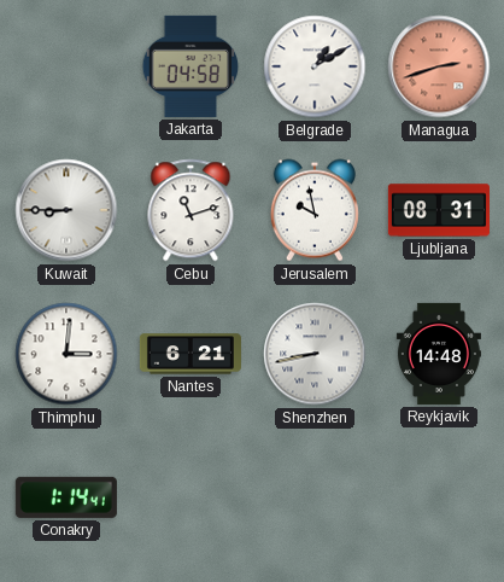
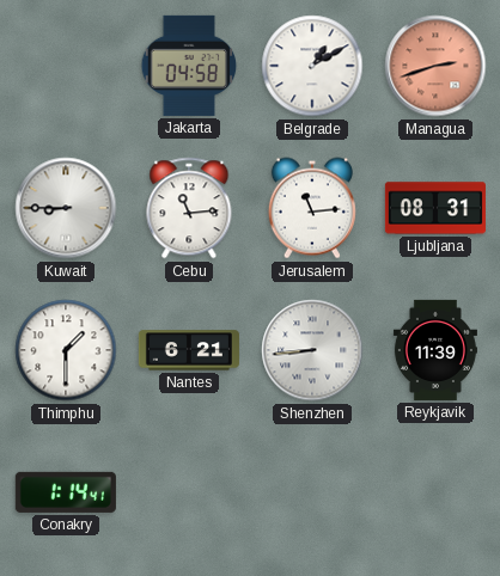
Cebu: 11:12 -> 11:14 (189, 208)
Jerusalem: 9:58 -> 11:14 (312, 208)
Thimphu: 3:01 -> 1:30 (66, 350)
Shenzhen: 8:43 -> 8:44 (312, 350)
Reykjavik: 14:48 -> 11:39 (435, 350)
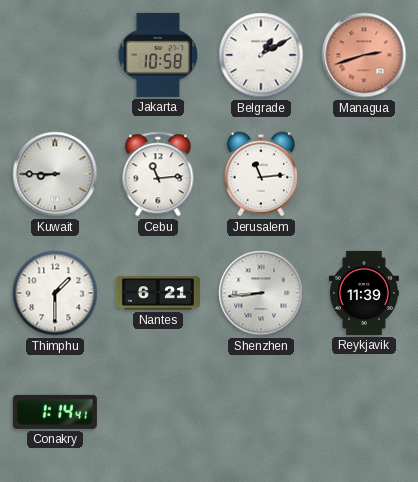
Jakarta: 04:58 -> 10:58 (158, 55)
Ljubljana: 08:31 -> none (435, 208)
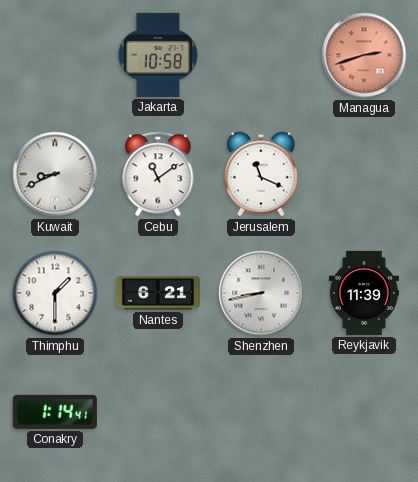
Belgrade: 1:10 -> none (261, 55)
Kuwait: 8:45 -> 8:41 (55, 174)
Cebu: 11:14 -> 11:09 (158, 174)
Jerusalem: 11:14 -> 11:19 (261, 174)
Shenzhen: 8:44 -> 8:43 (261, 293)
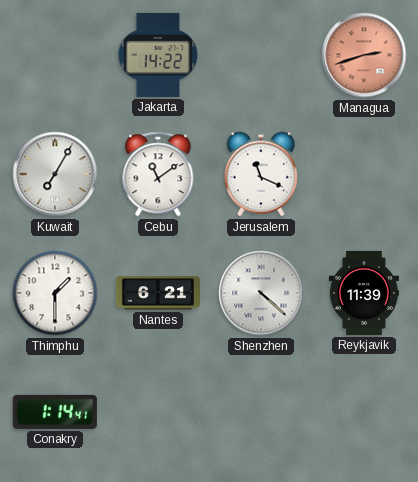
Jakarta: 10:58 -> 14:22 (158, 55)
Kuwait: 8:41 -> 7:05 (55, 174)
Shenzhen: 8:43 -> 4:22 (261, 293)
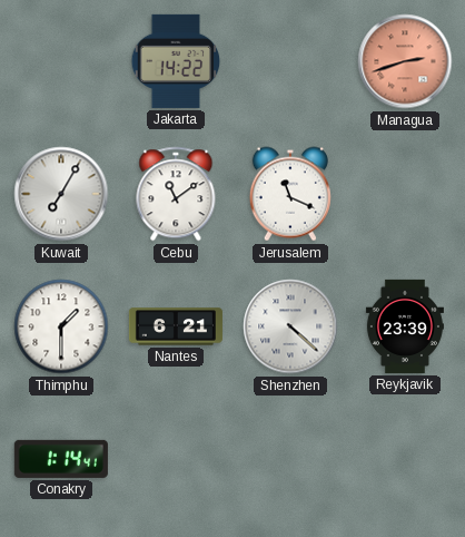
Reykjavik: 11:39 -> 23:39 (405, 326)
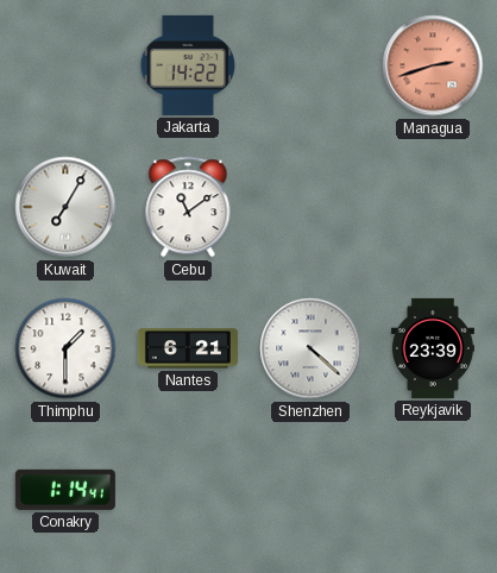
Jerusalem: 11:19 -> none (290, 194)
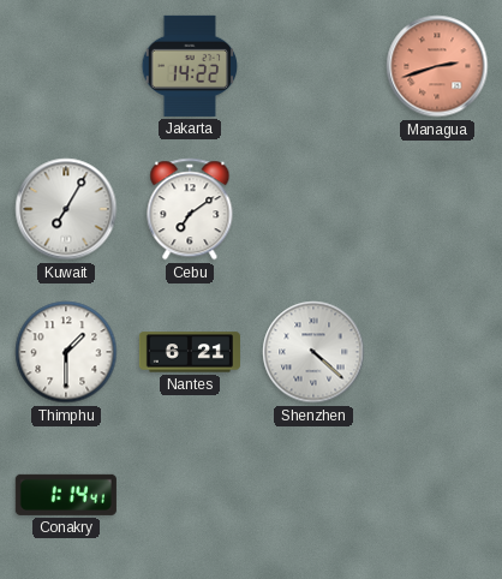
Cebu: 11:09 -> 7:09 (190, 209)
Reykjavik: 23:39 -> none (433, 348)
